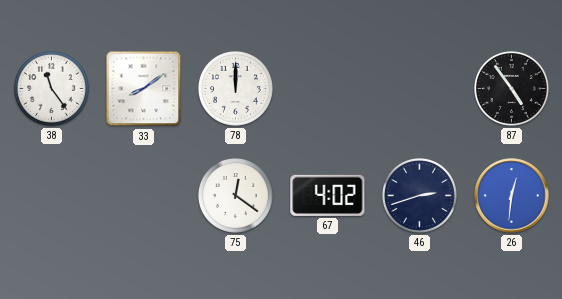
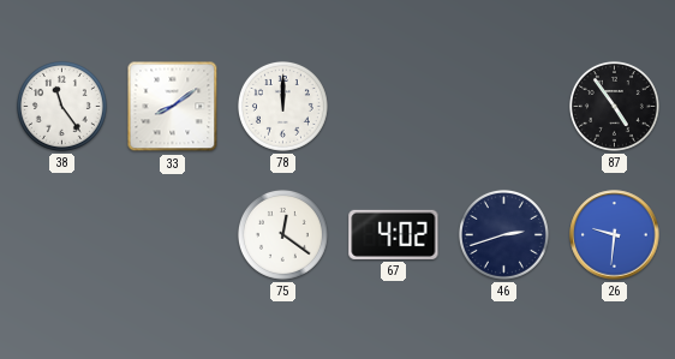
26: 12:31 -> 9:31 (615, 235)
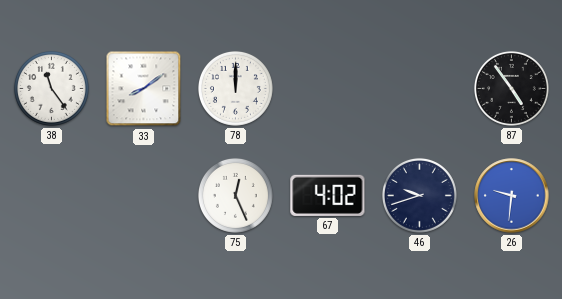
75: 12:21 -> 12:26 (235, 195)
46: 2:42 -> 9:42 (419, 195)
